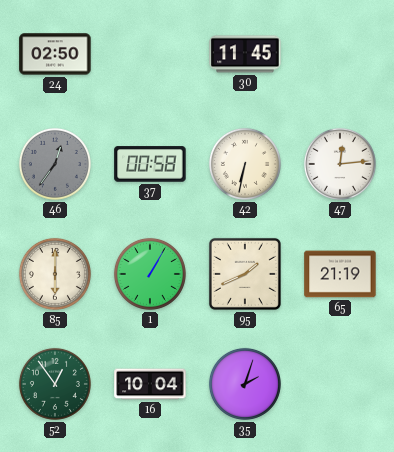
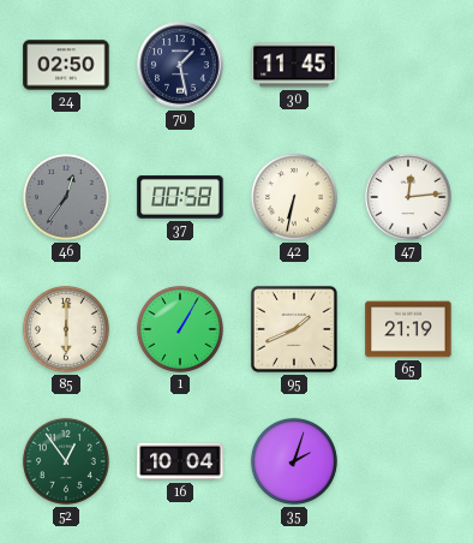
70: none -> 1:28 (180, 65)
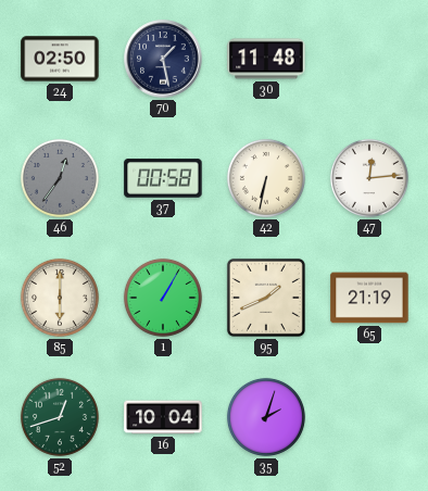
30: 11:45 -> 11:48 (266, 59)
52: 12:54 -> 12:42 (60, 417)
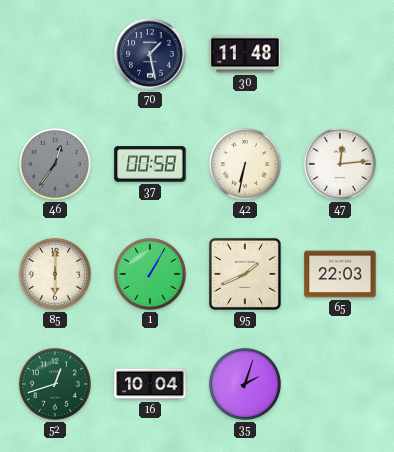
24: 02:50 -> none (60, 59)
65: 21:19 -> 22:03 (340, 274)
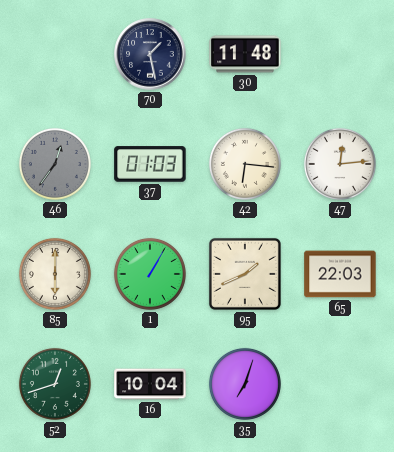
37: 00:58 -> 01:03 (150, 164)
42: 6:32 -> 6:16 (245, 164)
35: 2:03 -> 7:03 (245, 384)
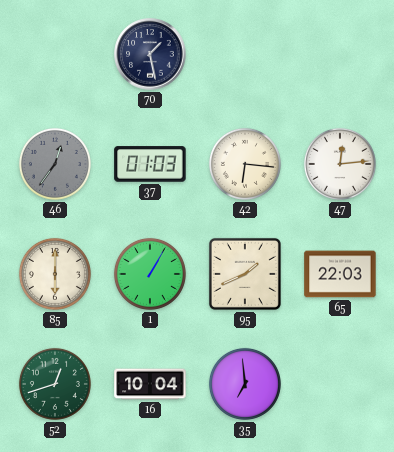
30: 11:48 -> none (245, 54)
35: 7:03 -> 6:59 (245, 384)
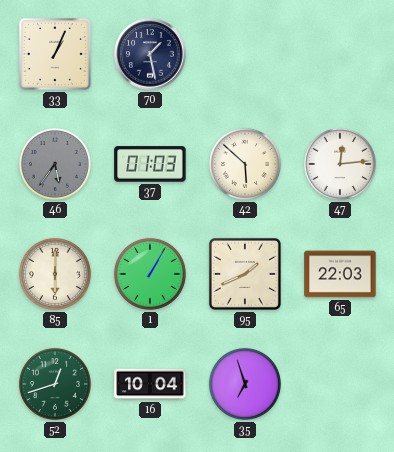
33: none -> 1:04 (55, 54)
46: 12:36 -> 5:36 (55, 164)
42: 6:16 -> 5:52 (245, 164)
35: 6:59 -> 6:57 (245, 384)
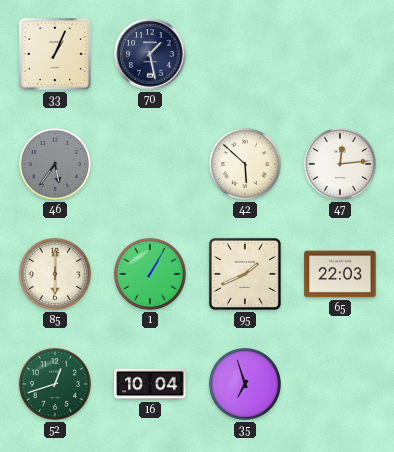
37: 01:03 -> none (150, 164)
